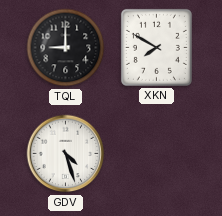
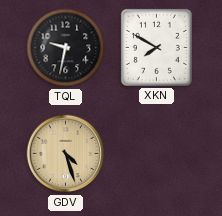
TQL: 9:00 -> 9:32 (66, 48)
GDV dial: white -> champagne (66, 154)
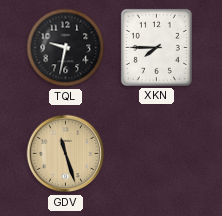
XKN: 7:50 -> 7:45 (156, 47)
GDV: 4:27 -> 11:27 (66, 154)
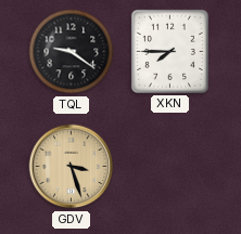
TQL: 9:32 -> 9:21 (72, 52)
GDV: 11:27 -> 3:27 (72, 167)
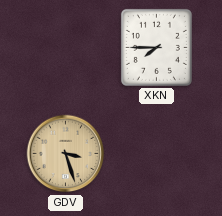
TQL: 9:21 -> none (72, 52)
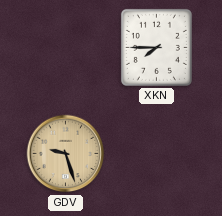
GDV: 3:27 -> 9:27 (66, 154)
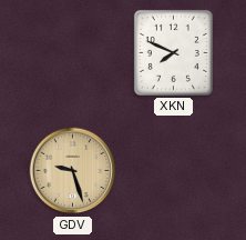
XKN: 7:45 -> 7:49 (173, 52)
